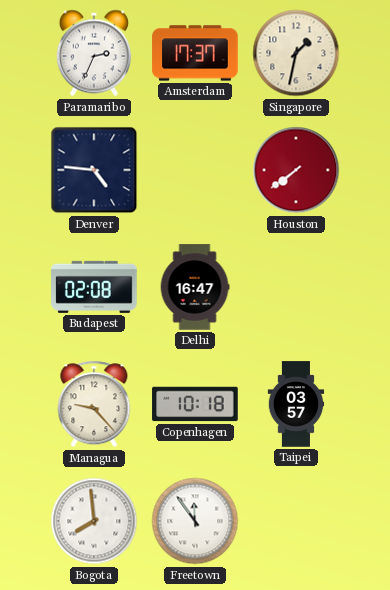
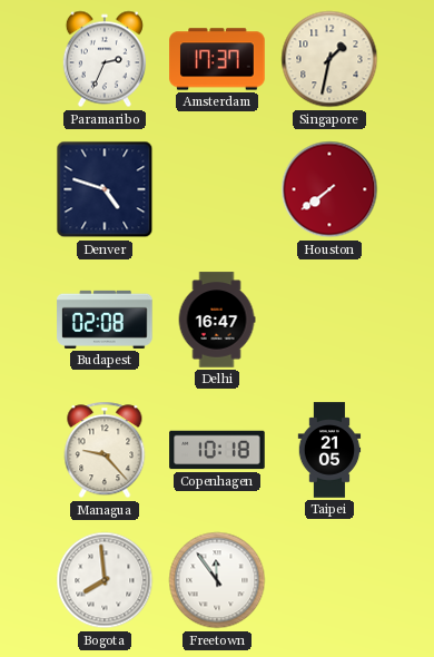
Denver: 4:46 -> 4:48 (105, 189)
Taipei: 03:57 -> 21:05 (329, 450)
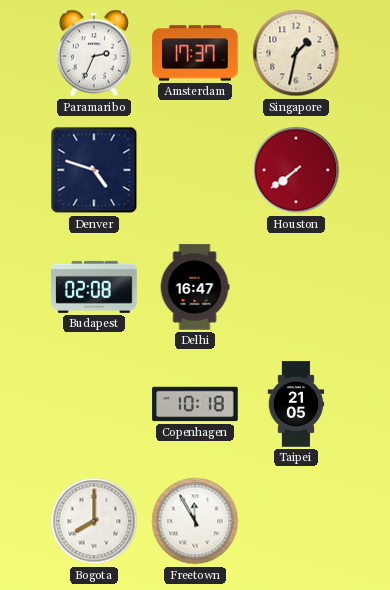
Managua: 9:23 -> none (105, 450)
Bogota: 7:59 -> 8:00 (94, 521)
Freetown: 11:54 -> 11:55 (195, 521)
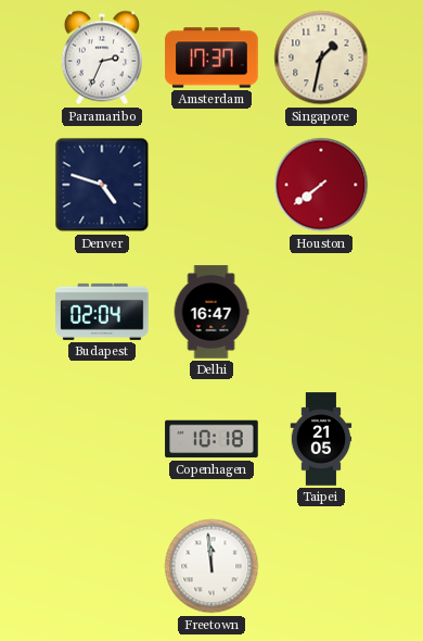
Budapest: 02:08 -> 02:04 (102, 312)
Bogota: 8:00 -> none (94, 521)
Freetown: 11:55 -> 11:59 (211, 566)
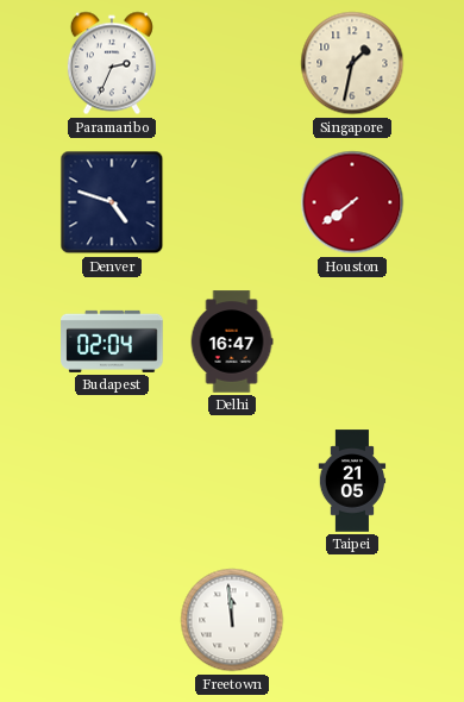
Amsterdam: 17:37 -> none (211, 58)
Copenhagen: 10:18 -> none (211, 439)
